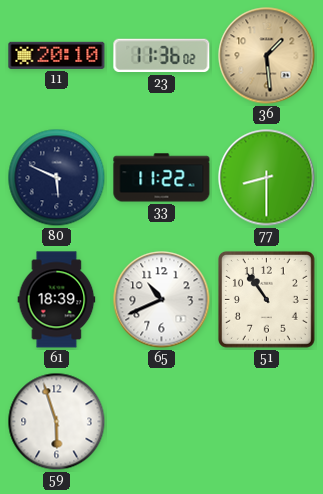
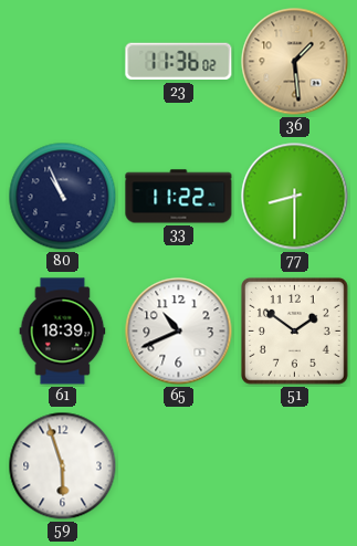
11: 20:10 -> none (57, 55)
80: 5:49 -> 10:56 (63, 197)
51: 10:54 -> 1:51 (294, 330)
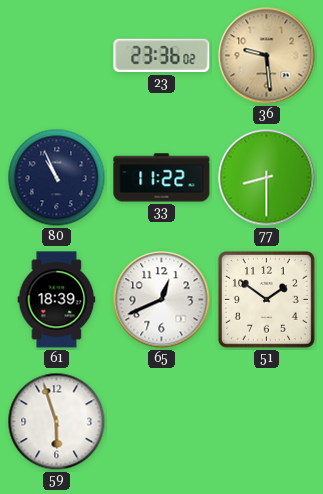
23: 11:36 -> 23:36 (162, 56)
36: 1:29 -> 9:29 (267, 56)
65: 10:41 -> 12:41 (162, 300)
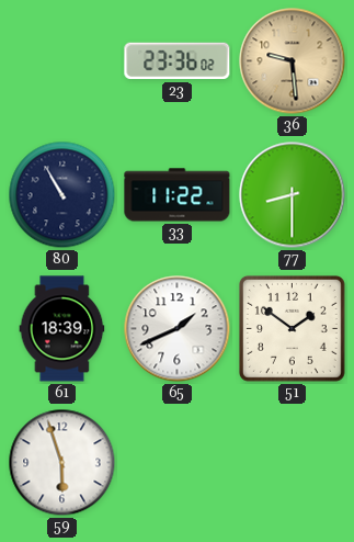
80: 10:56 -> 10:55 (62, 195)
65: 12:41 -> 1:41 (178, 329)
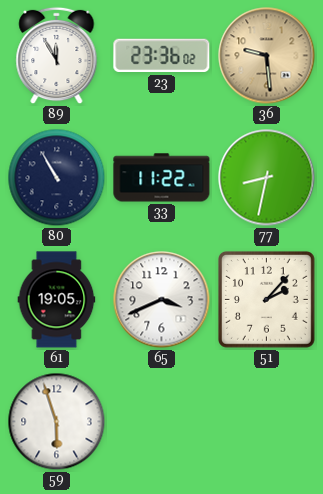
89: none -> 11:55 (57, 56)
77: 8:30 -> 8:32 (267, 178)
61: 18:39 -> 19:05 (57, 300)
65: 1:41 -> 3:41 (162, 300)
51: 1:51 -> 2:07 (266, 299)
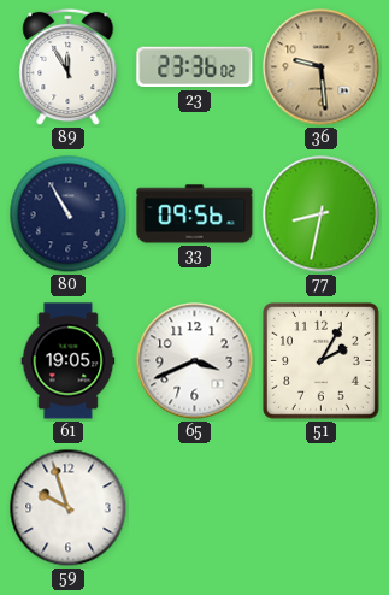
33: 11:22 -> 09:56 (195, 214)
51: 2:07 -> 2:05 (320, 360)
59: 5:57 -> 9:57 (69, 508)
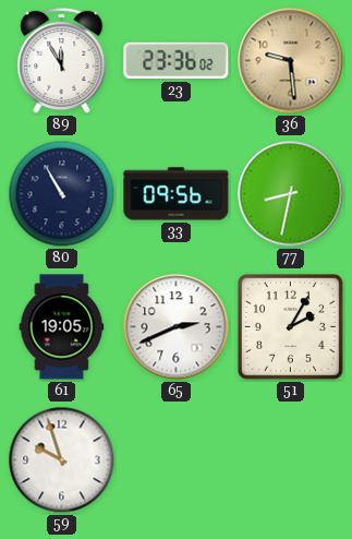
65: 3:41 -> 2:41 (177, 327)
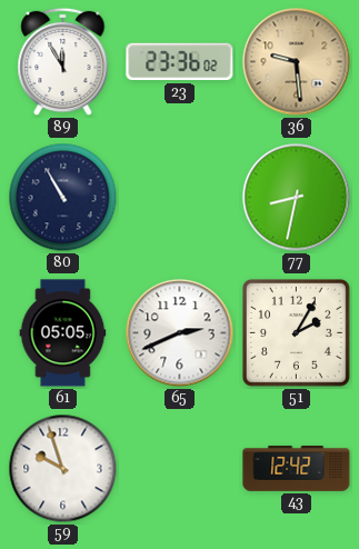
33: 09:56 -> none (177, 194)
61: 19:05 -> 05:05 (63, 333)
43: none -> 12:42 (297, 468)
